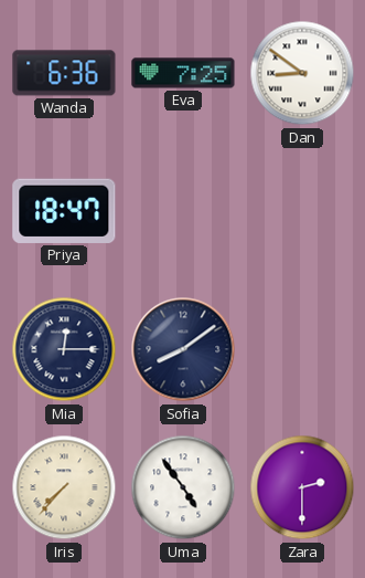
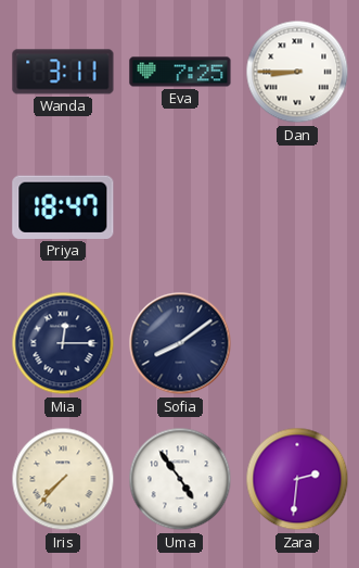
Wanda: 6:36 -> 3:11 (63, 72)
Dan: 8:51 -> 8:45 (297, 72)
Zara: 2:30 -> 2:31 (297, 479)
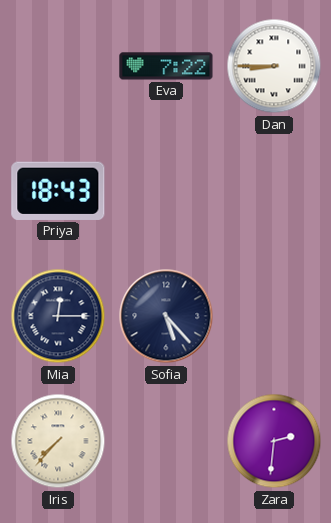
Wanda: 3:11 -> none (63, 72)
Eva: 7:25 -> 7:22 (166, 66)
Priya: 18:47 -> 18:43 (58, 191)
Sofia: 8:09 -> 5:23 (166, 316)
Uma: 4:54 -> none (180, 479)
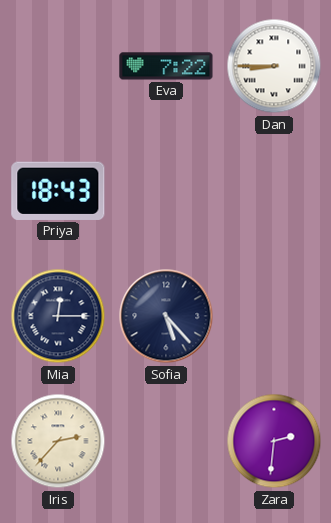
Iris: 7:37 -> 2:37 (58, 441)
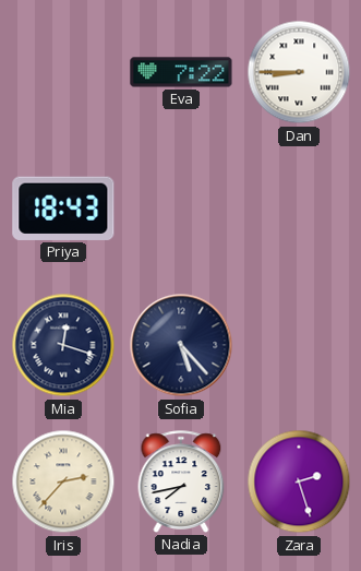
Mia: 12:15 -> 12:18 (63, 345)
Nadia: none -> 7:43 (181, 481)
Zara: 2:31 -> 2:27 (299, 481)
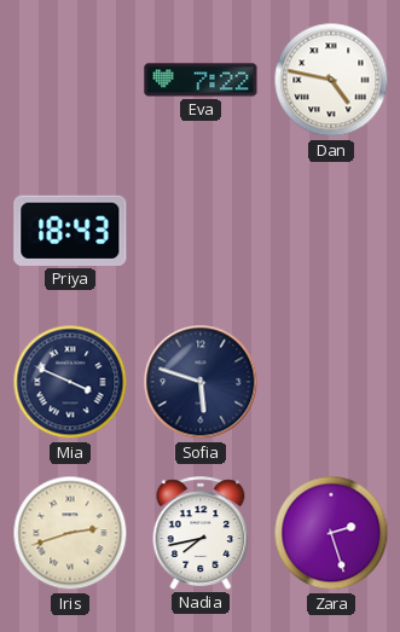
Dan: 8:45 -> 4:47 (331, 80)
Mia: 12:18 -> 3:49 (70, 382)
Sofia: 5:23 -> 5:48 (201, 382)
Iris: 2:37 -> 2:42 (70, 533)
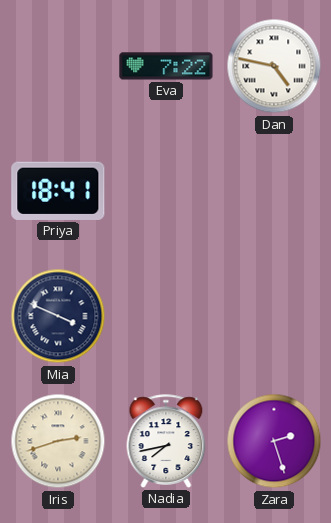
Priya: 18:43 -> 18:41 (58, 191)
Sofia: 5:48 -> none (201, 382)
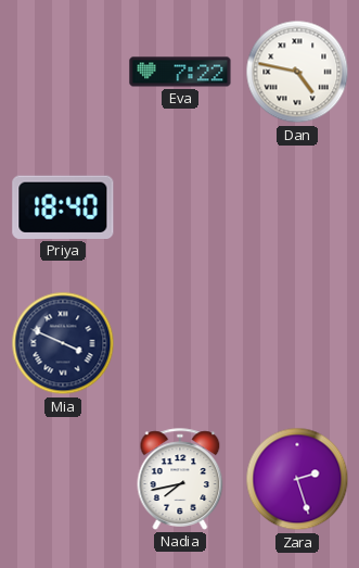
Priya: 18:41 -> 18:40 (63, 207)
Iris: 2:42 -> none (58, 441)
